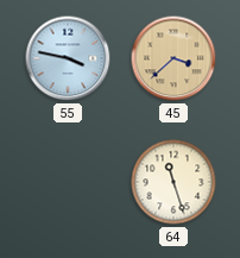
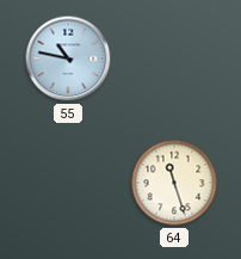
55: 3:47 -> 10:47 (68, 58)
45: 3:38 -> none (173, 58)
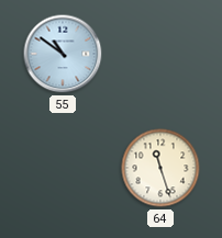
55: 10:47 -> 10:51 (63, 54)
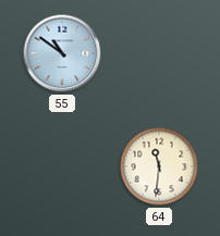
64: 11:27 -> 11:31 (159, 166)
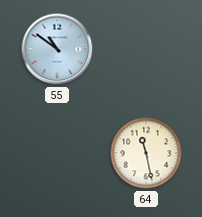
64: 11:31 -> 11:28 (146, 153)
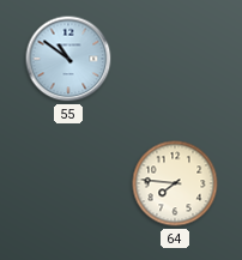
64: 11:28 -> 7:46 (175, 183)
